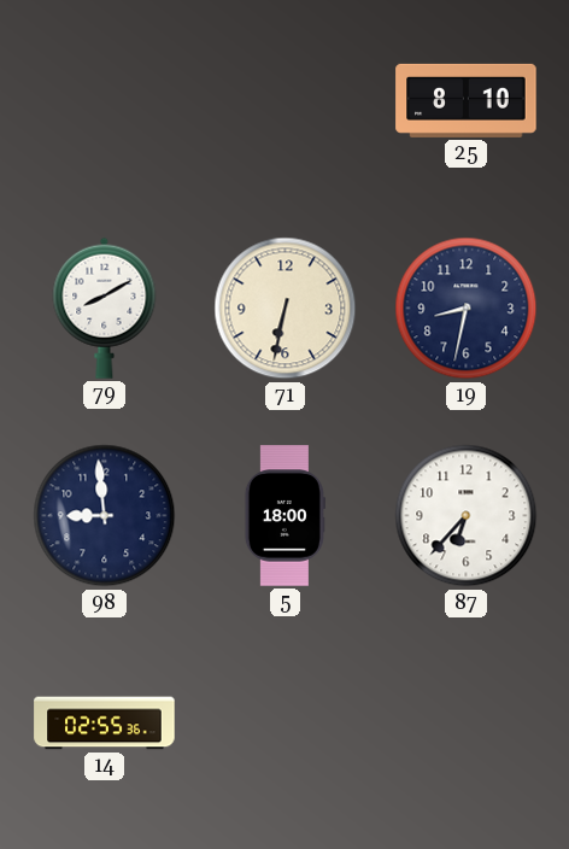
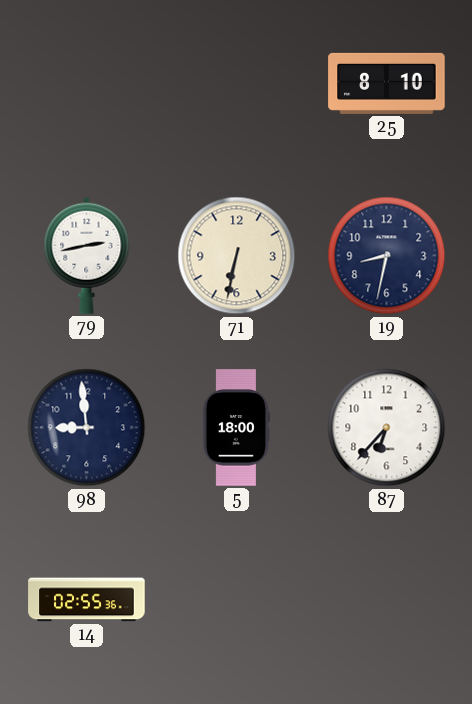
79: 8:10 -> 2:43 (87, 255)
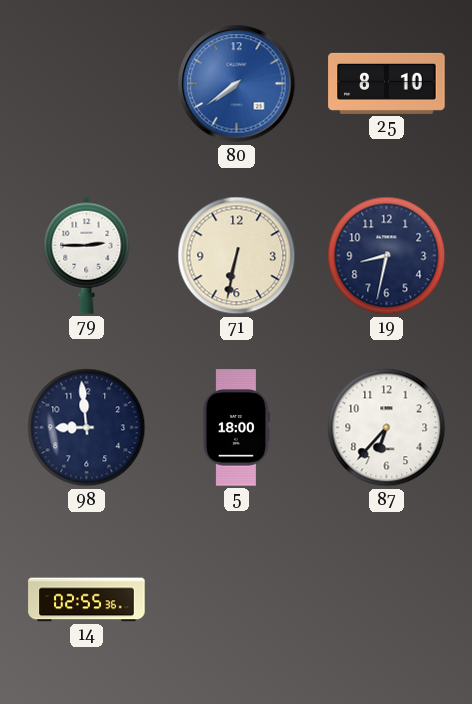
80: none -> 7:39 (237, 84)
79: 2:43 -> 2:45 (87, 255)
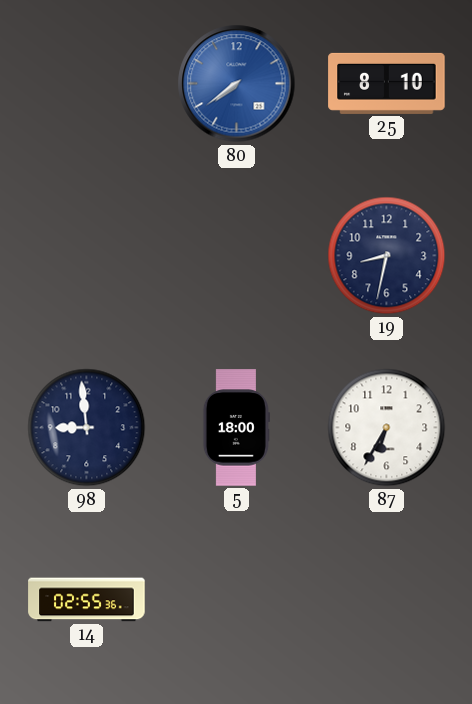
79: 2:45 -> none (87, 255)
71: 6:32 -> none (237, 256)
87: 6:37 -> 6:35 (387, 428)
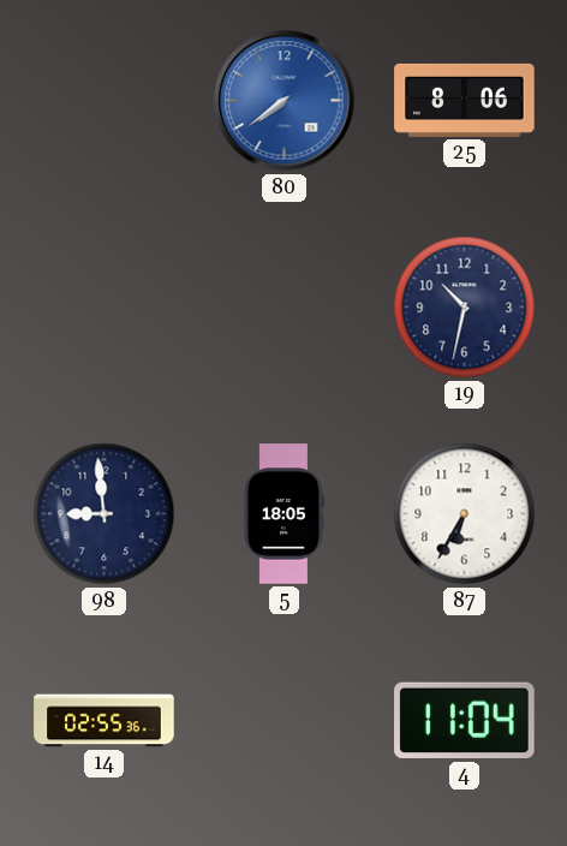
25: 8:10 -> 8:06 (465, 100)
19: 8:32 -> 10:32 (465, 308)
5: 18:00 -> 18:05 (283, 514)
4: none -> 11:04 (465, 721)
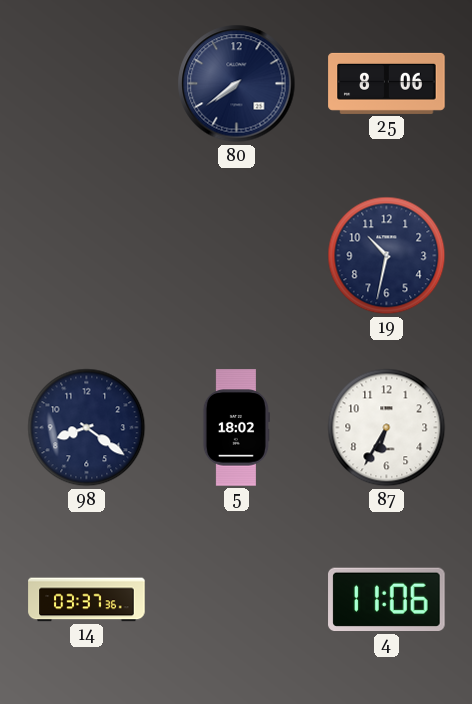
80 dial: blue -> navy (237, 84)
98: 8:59 -> 8:21 (87, 428)
5: 18:05 -> 18:02 (236, 428)
14: 02:55 -> 03:37 (87, 600)
4: 11:04 -> 11:06 (387, 600)
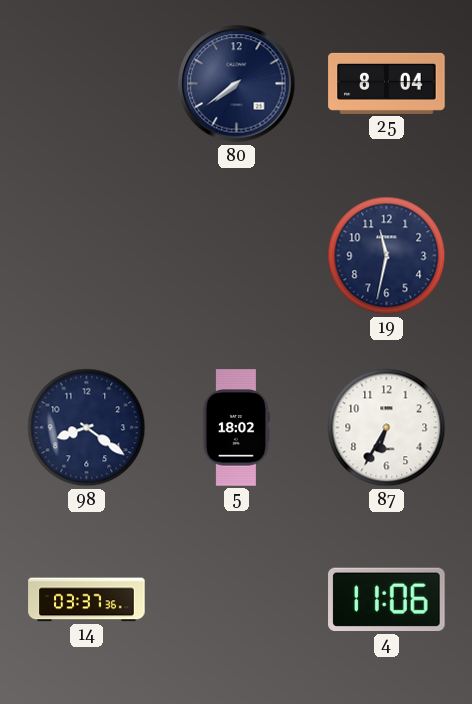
25: 8:06 -> 8:04 (387, 83)
19: 10:32 -> 11:32 (387, 256)
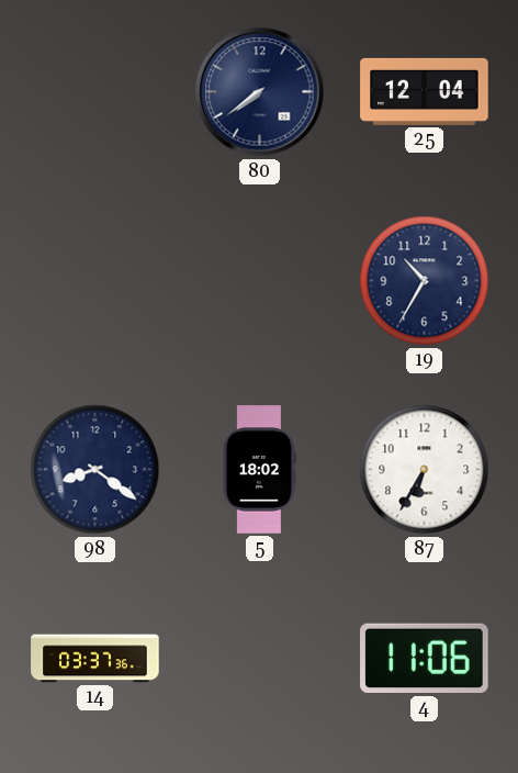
25: 8:04 -> 12:04 (425, 91)
19: 11:32 -> 10:35 (425, 281)
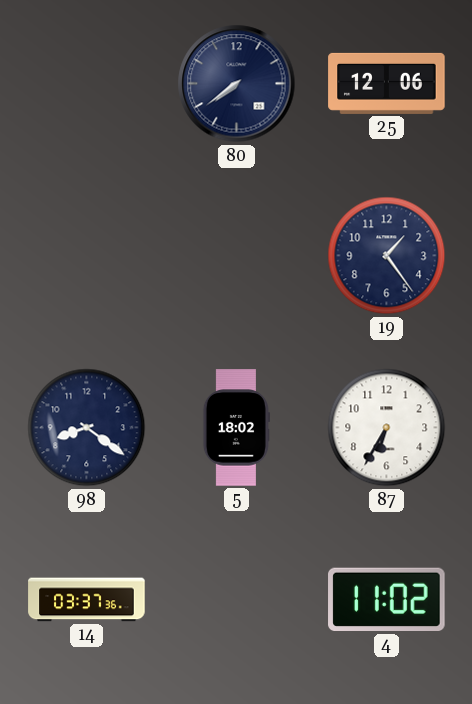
25: 12:04 -> 12:06 (387, 83)
19: 10:35 -> 1:24 (387, 256)
4: 11:06 -> 11:02 (387, 600)
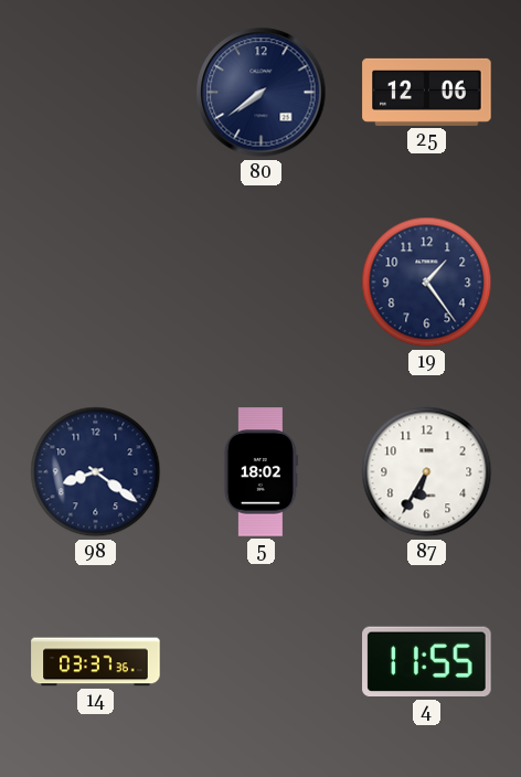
4: 11:02 -> 11:55 (427, 662)
